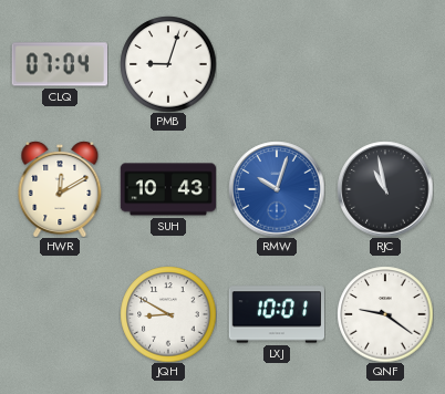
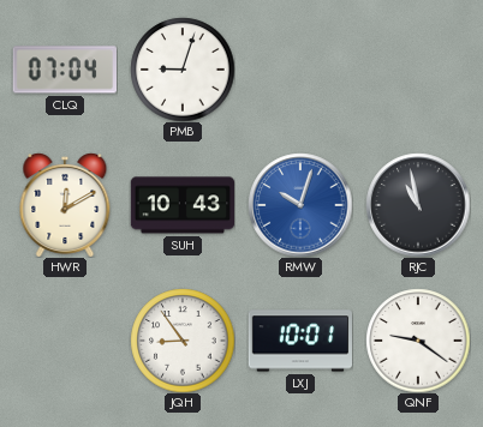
JQH: 8:50 -> 8:54 (183, 341)
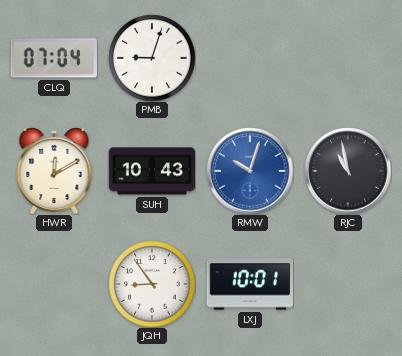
QNF: 9:21 -> none (418, 341)
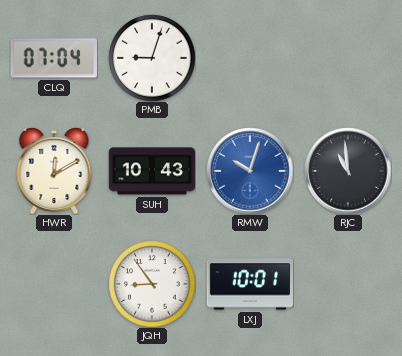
RJC: 10:58 -> 10:59 (348, 171)
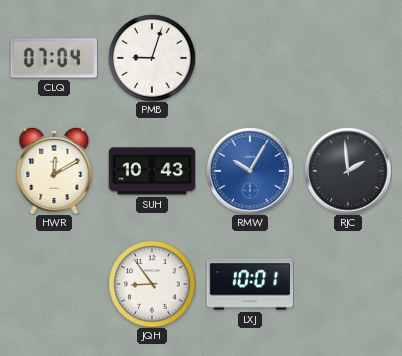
RMW: 10:03 -> 10:05 (250, 171)
RJC: 10:59 -> 1:59 (348, 171)
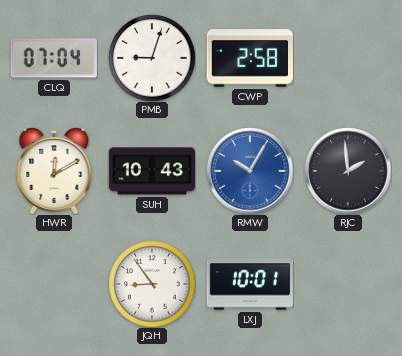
CWP: none -> 2:58 (249, 58)
